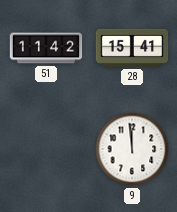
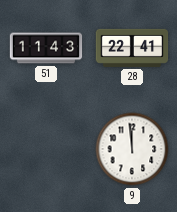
51: 11:42 -> 11:43 (46, 48)
28: 15:41 -> 22:41 (132, 48)
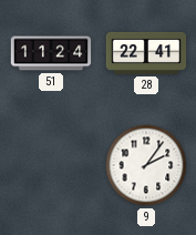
51: 11:43 -> 11:24 (51, 53)
9: 11:59 -> 2:06 (146, 165)
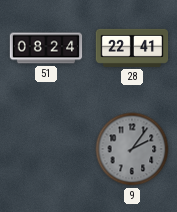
51: 11:24 -> 08:24 (46, 48)
9 dial: white -> grey (132, 149)
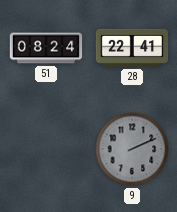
9: 2:06 -> 2:11 (132, 149)
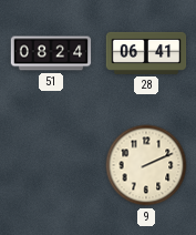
28: 22:41 -> 06:41 (146, 53)
9 dial: grey -> cream (146, 165)
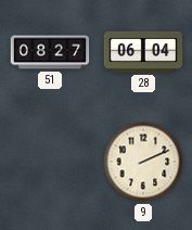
51: 08:24 -> 08:27 (50, 52)
28: 06:41 -> 06:04 (143, 52)
